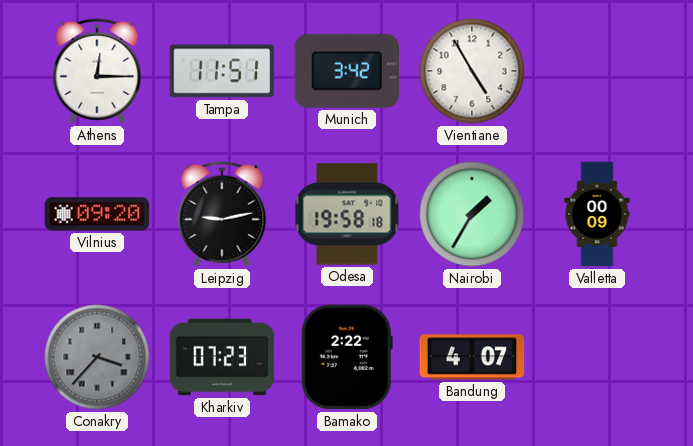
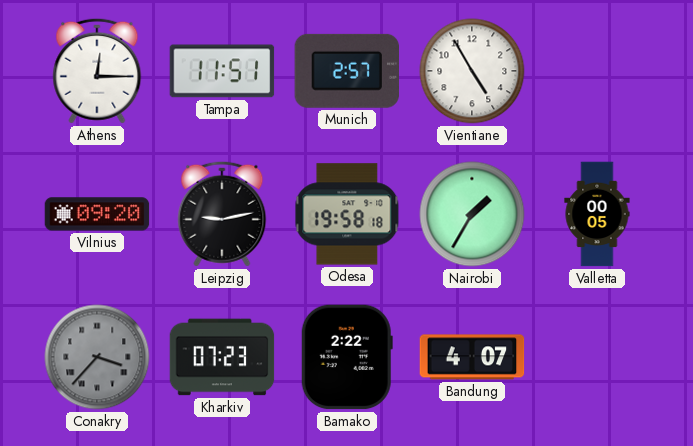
Munich: 3:42 -> 2:57 (346, 71)
Valletta: 00:09 -> 00:05 (597, 214)
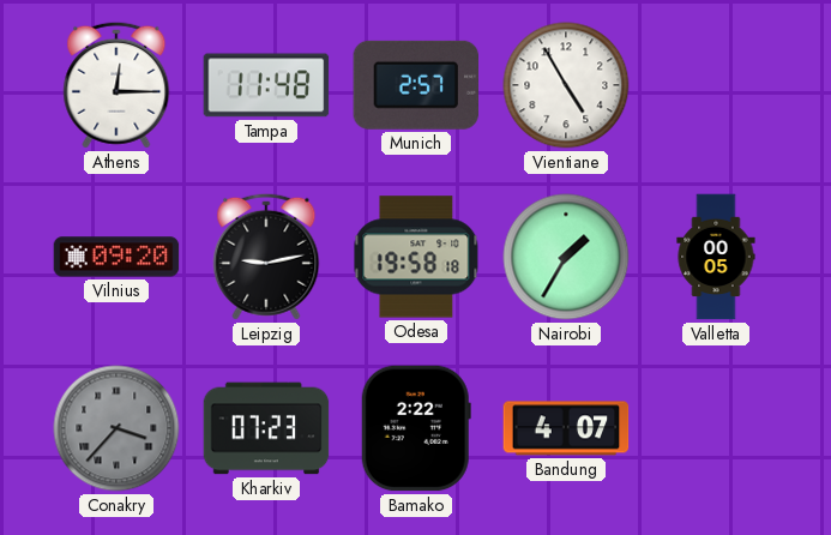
Tampa: 11:51 -> 11:48 (266, 85)
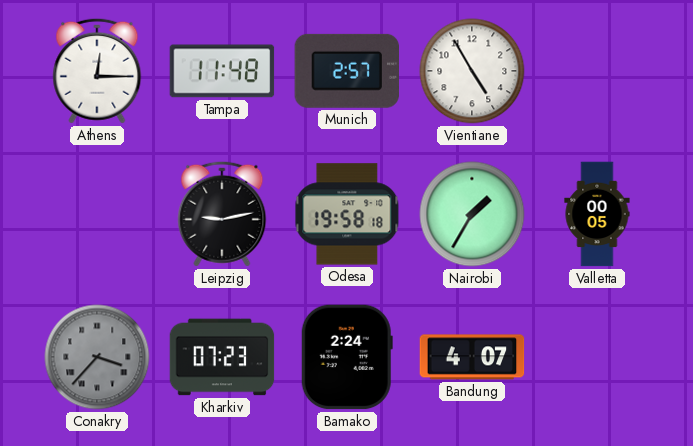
Vilnius: 09:20 -> none (116, 257)
Bamako: 2:22 -> 2:24 (347, 357)
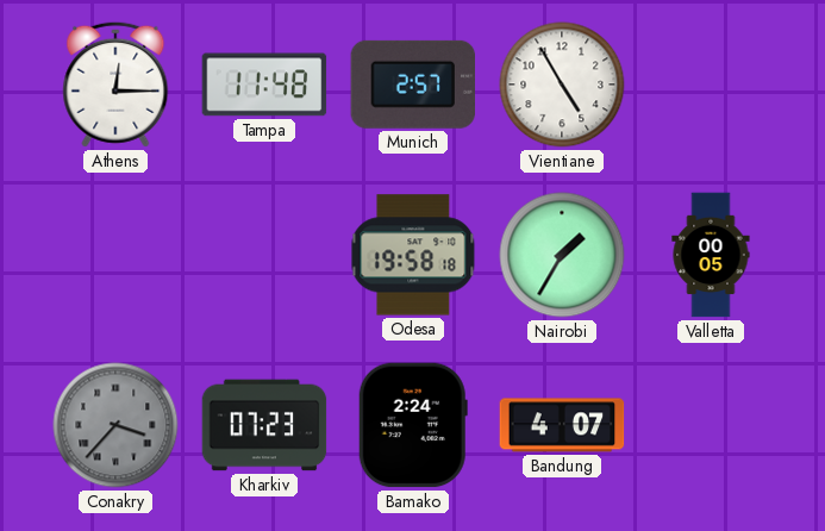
Leipzig: 9:13 -> none (222, 214)
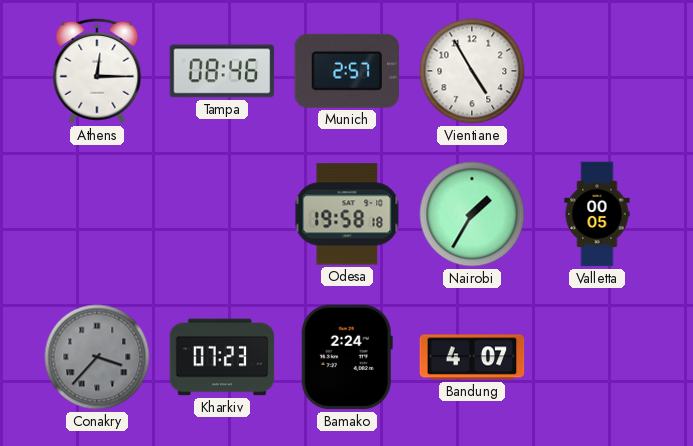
Tampa: 11:48 -> 08:46 (222, 71)
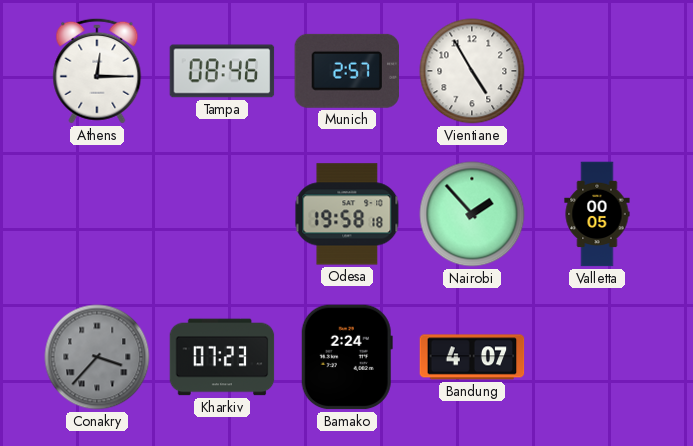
Nairobi: 1:35 -> 1:53 (472, 214)
